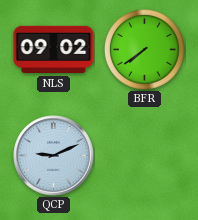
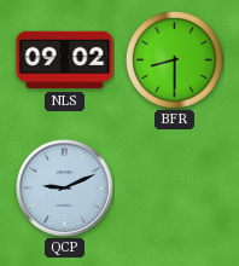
BFR: 7:39 -> 8:30 (175, 60)
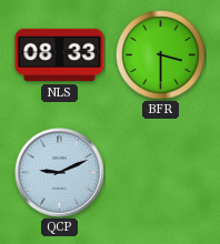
NLS: 09:02 -> 08:33 (60, 55)
BFR: 8:30 -> 3:30 (161, 55)
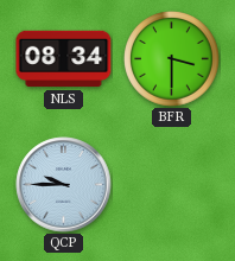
NLS: 08:33 -> 08:34 (64, 59)
QCP: 9:11 -> 9:45 (64, 185)
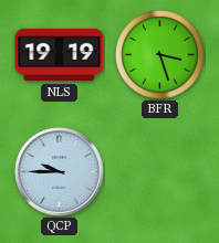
NLS: 08:34 -> 19:19 (60, 55)
BFR: 3:30 -> 3:27 (160, 55)
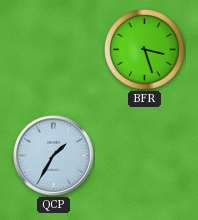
NLS: 19:19 -> none (60, 55)
QCP: 9:45 -> 1:35 (54, 156)
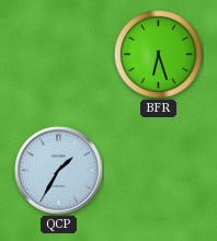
BFR: 3:27 -> 6:27 (159, 55)
